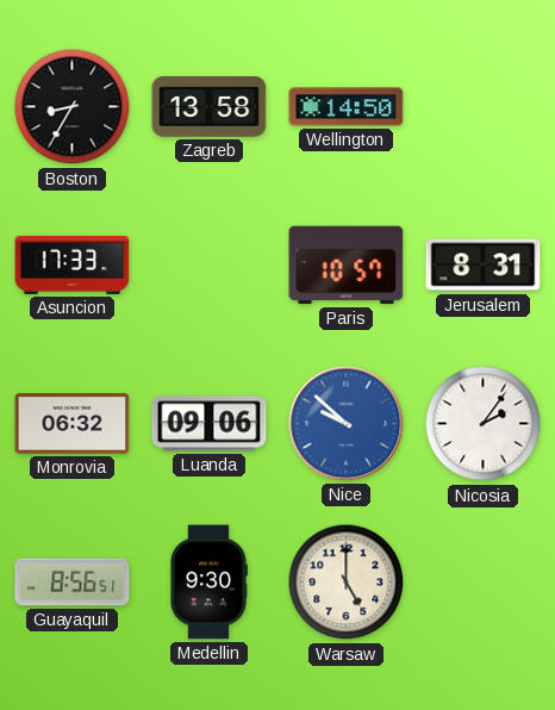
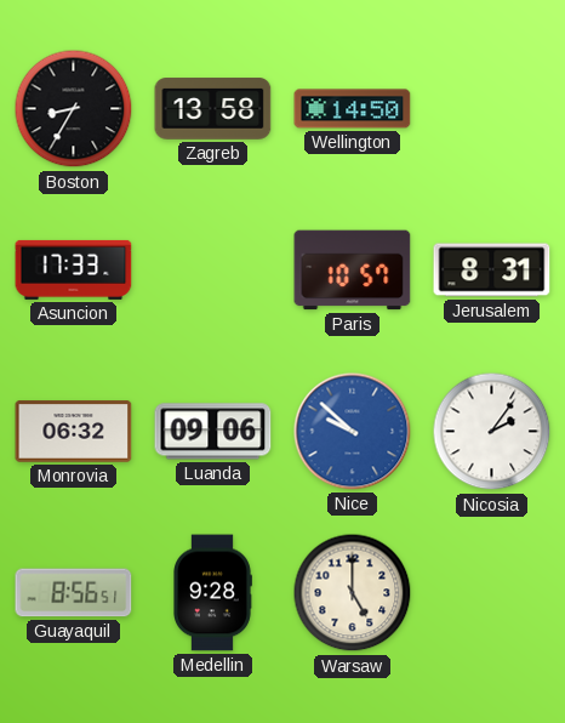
Medellin: 9:30 -> 9:28 (212, 593)
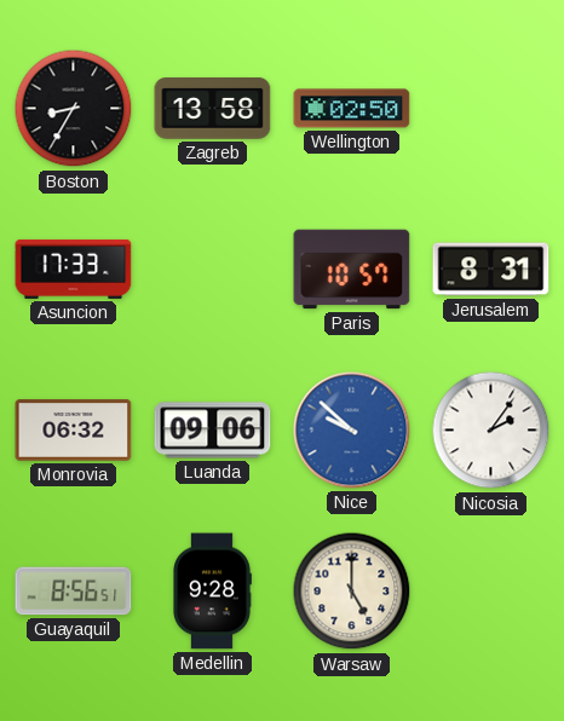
Wellington: 14:50 -> 02:50 (352, 109)
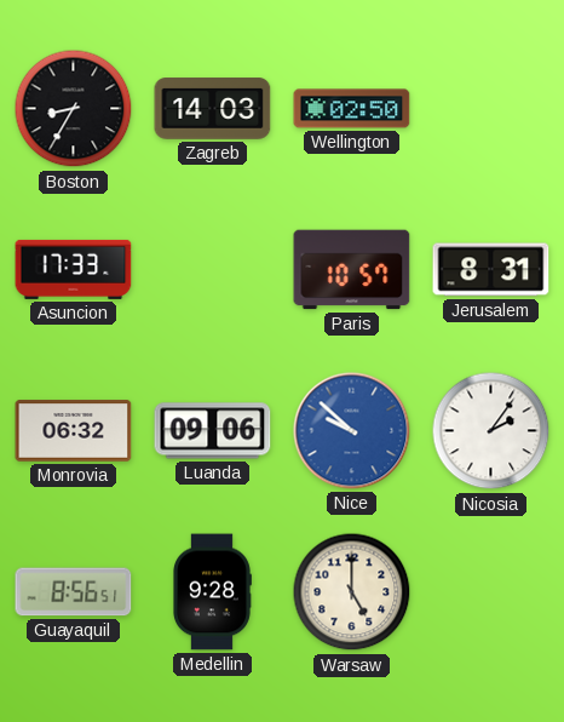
Zagreb: 13:58 -> 14:03 (213, 109)
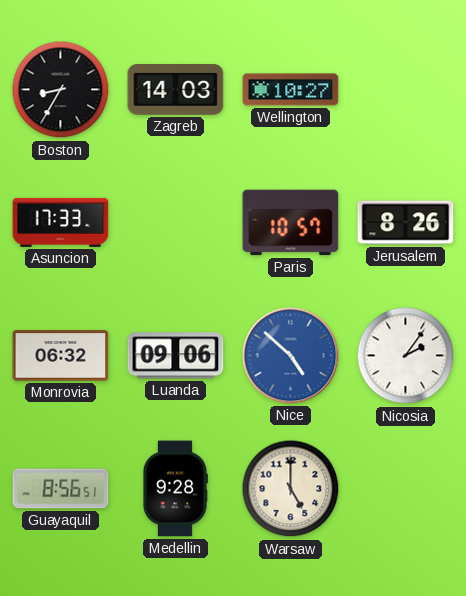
Wellington: 02:50 -> 10:27 (291, 90)
Jerusalem: 8:31 -> 8:26 (406, 223)
Nice: 9:52 -> 4:52 (291, 356)
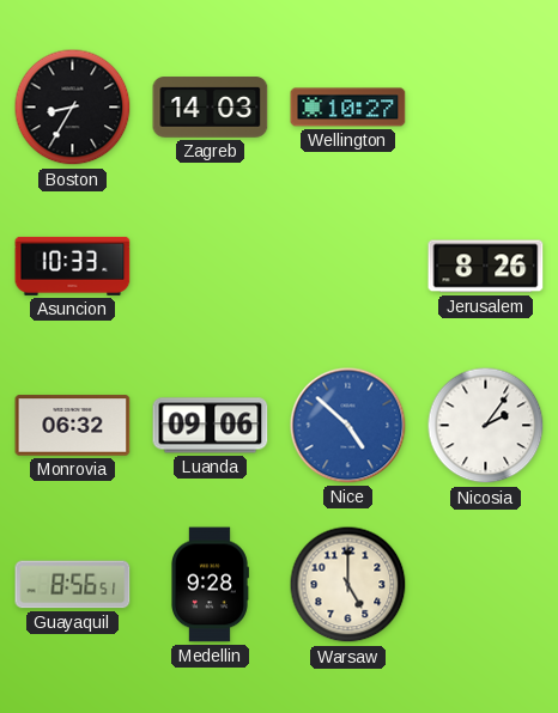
Asuncion: 17:33 -> 10:33 (73, 266)
Paris: 10:57 -> none (291, 223)
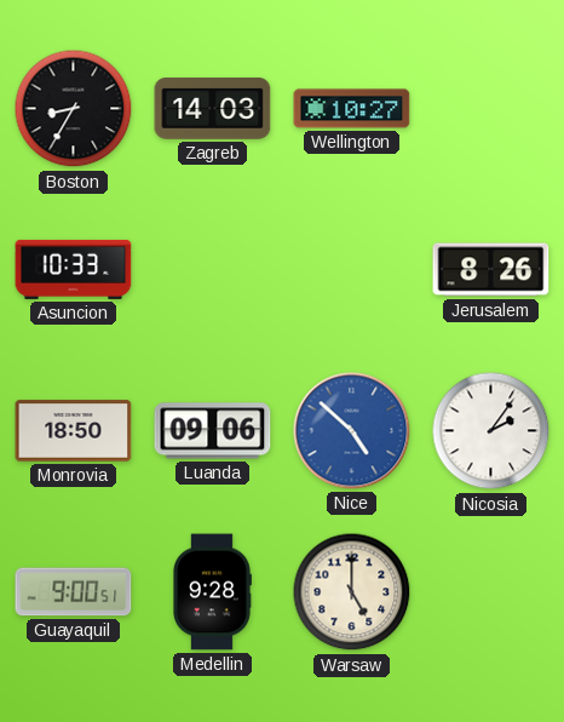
Monrovia: 06:32 -> 18:50 (74, 431)
Guayaquil: 8:56 -> 9:00 (74, 592)
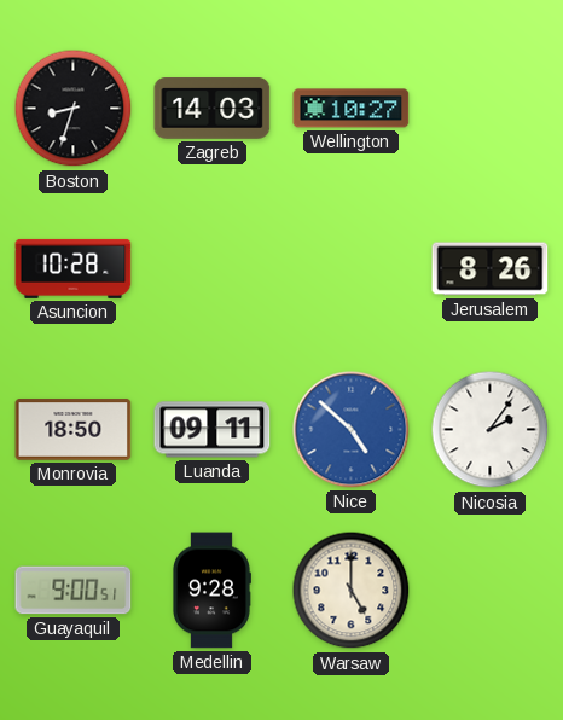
Boston: 8:35 -> 8:33 (74, 109)
Asuncion: 10:33 -> 10:28 (74, 268)
Luanda: 09:06 -> 09:11 (213, 430)
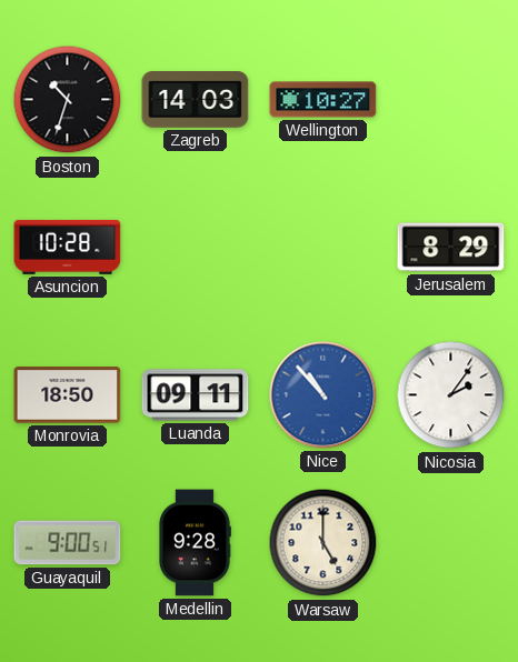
Boston: 8:33 -> 10:33 (68, 100)
Jerusalem: 8:26 -> 8:29 (451, 248)
Nice: 4:52 -> 10:53 (323, 395)
